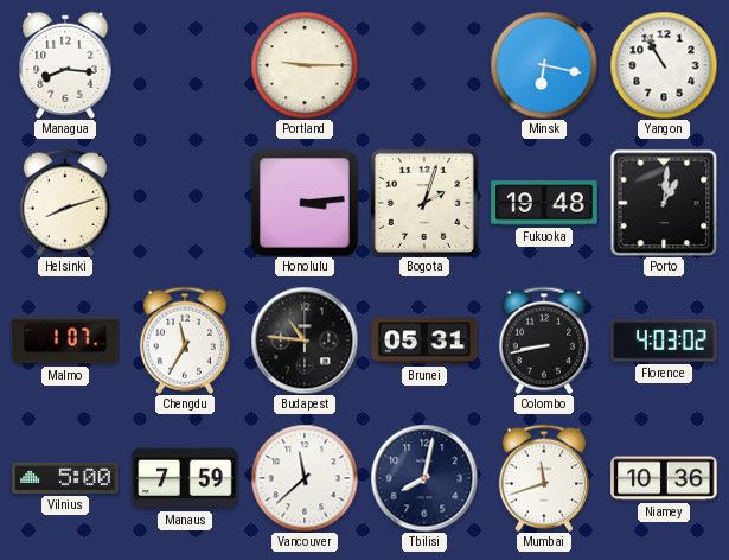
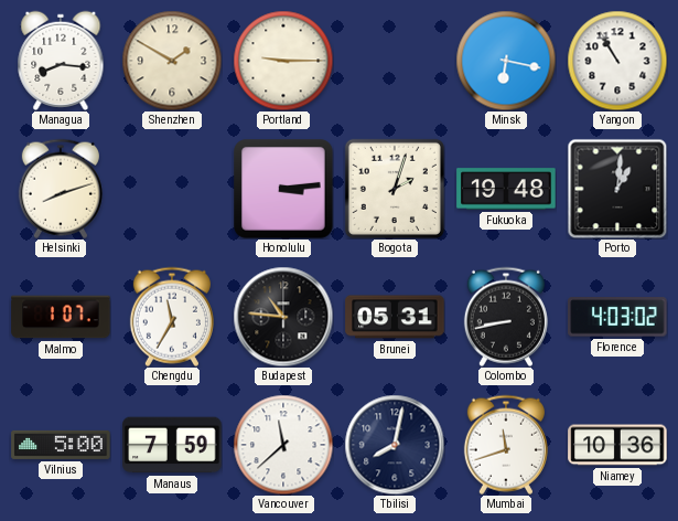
Shenzhen: none -> 1:50 (172, 61)
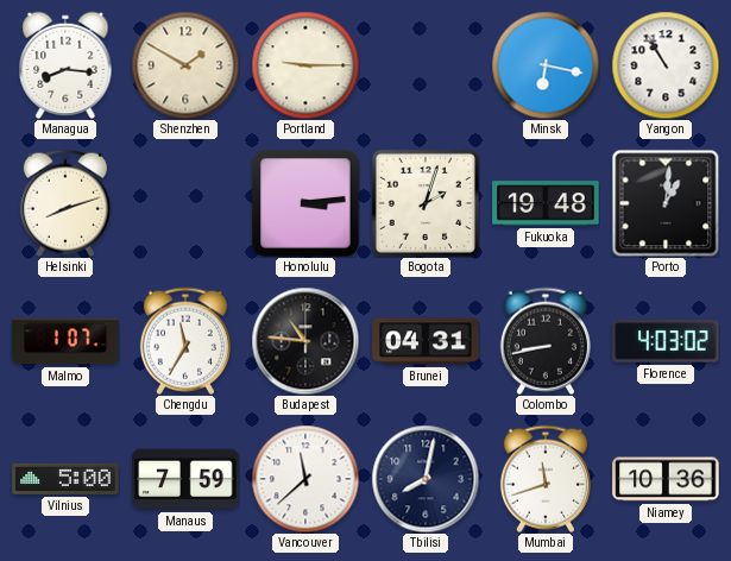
Brunei: 05:31 -> 04:31 (426, 341)
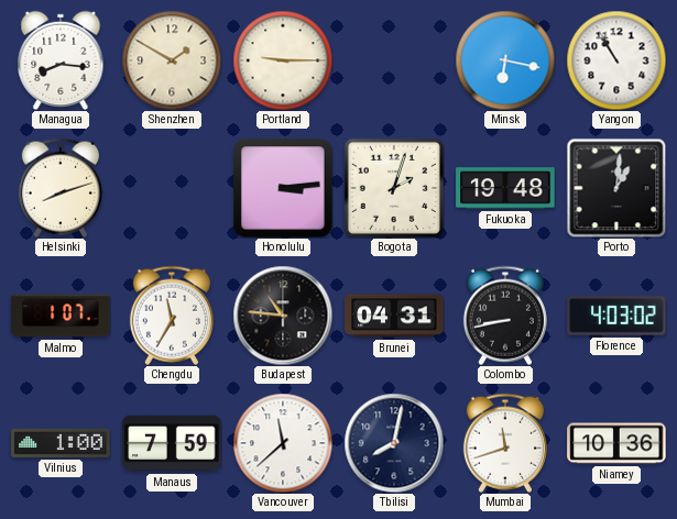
Vilnius: 5:00 -> 1:00 (61, 443)
